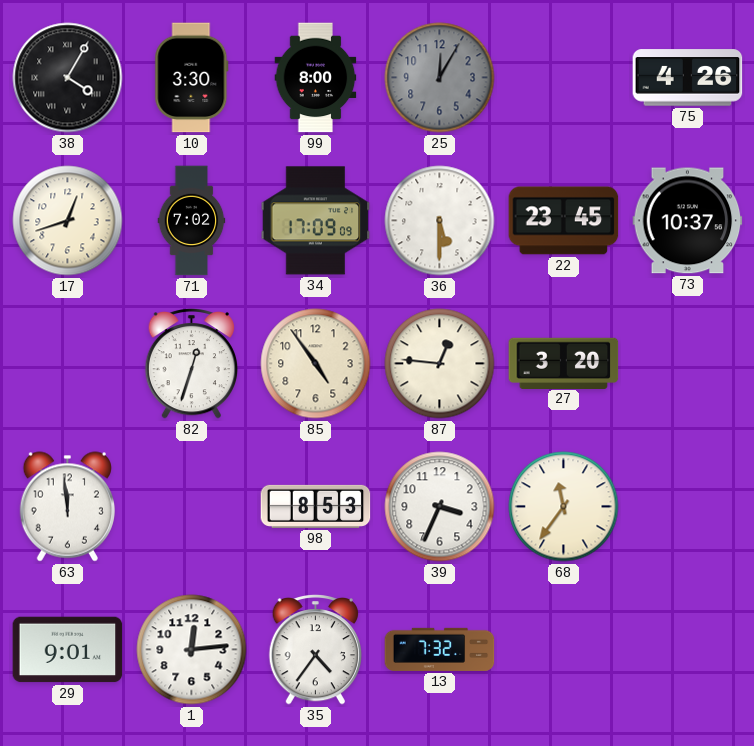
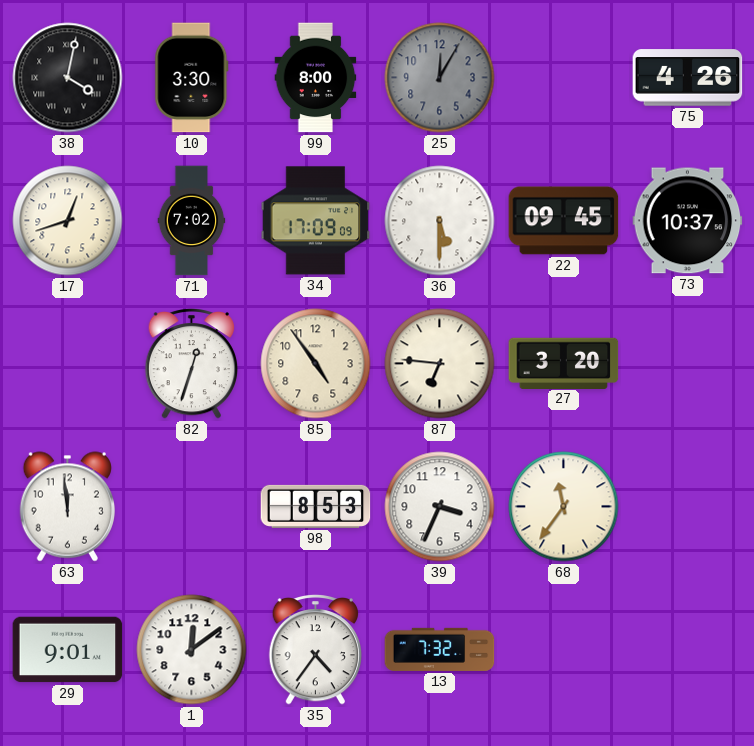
38: 4:05 -> 4:02 (68, 78)
22: 23:45 -> 09:45 (564, 221)
87: 12:46 -> 6:46 (440, 364)
1: 12:14 -> 12:09 (192, 650)
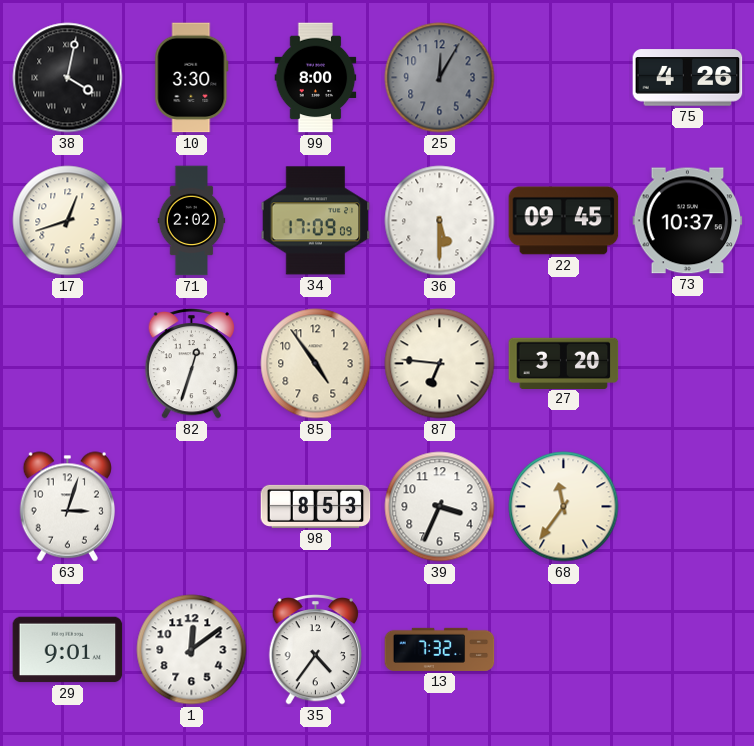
71: 7:02 -> 2:02 (192, 221)
63: 11:59 -> 3:03 (67, 507)
